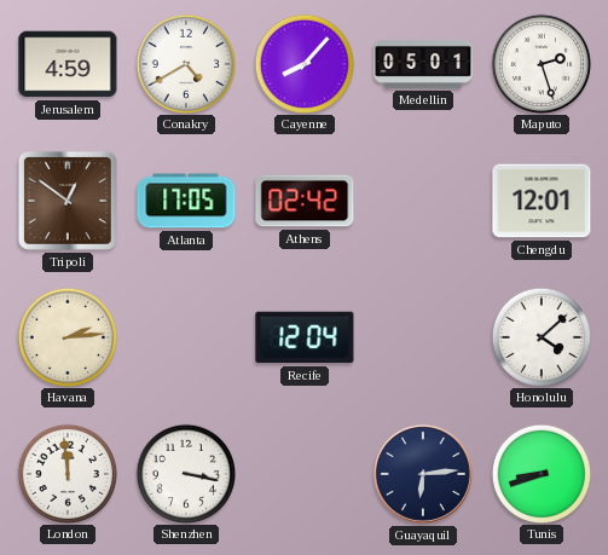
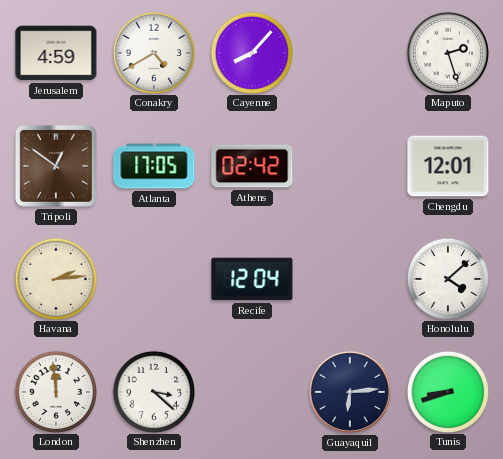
Medellin: 05:01 -> none (423, 64)
Shenzhen: 3:17 -> 3:22 (153, 391)
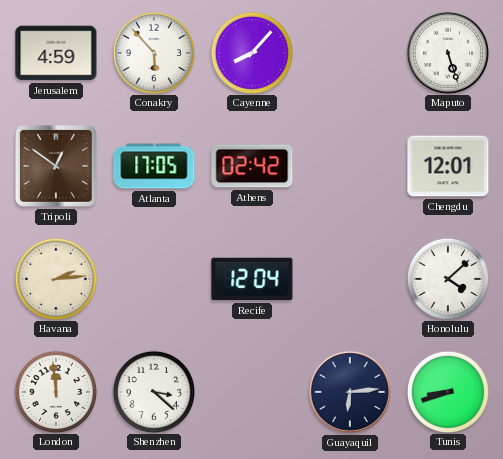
Conakry: 4:40 -> 5:53 (153, 52)
Maputo: 2:27 -> 5:27 (447, 52)
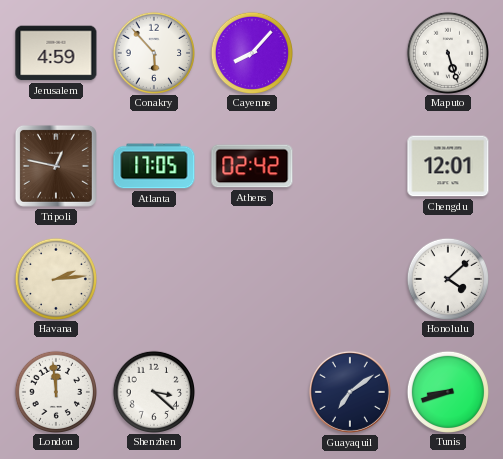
Tripoli: 12:51 -> 12:47 (56, 166)
Recife: 12:04 -> none (252, 279)
Guayaquil: 6:14 -> 7:09 (350, 392)
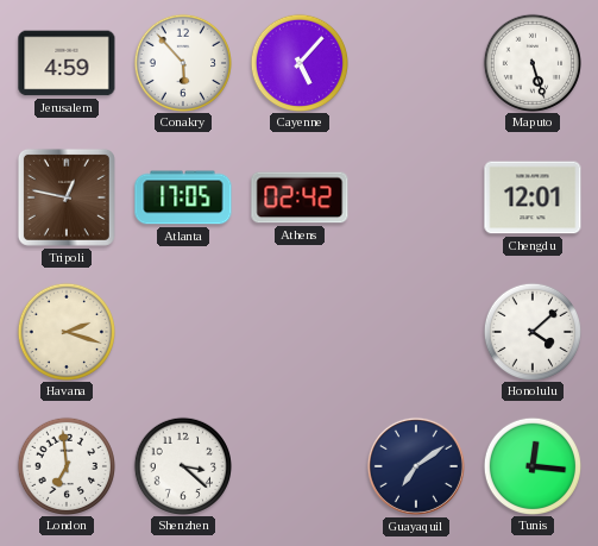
Cayenne: 8:07 -> 5:07 (298, 62)
Havana: 2:14 -> 2:18 (65, 331)
London: 11:59 -> 6:59 (65, 465)
Tunis: 8:42 -> 12:16 (531, 465)
